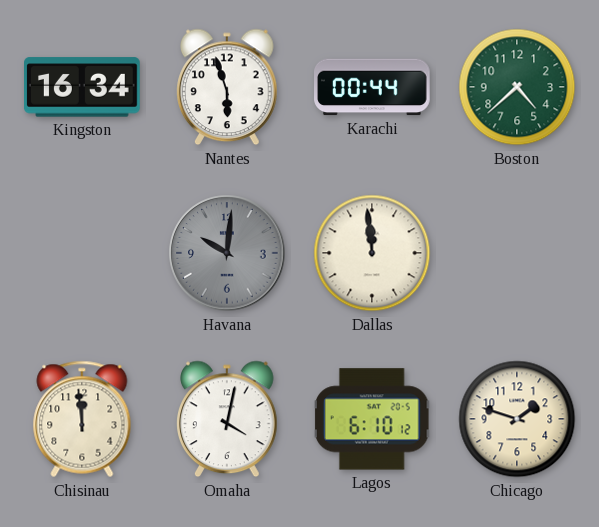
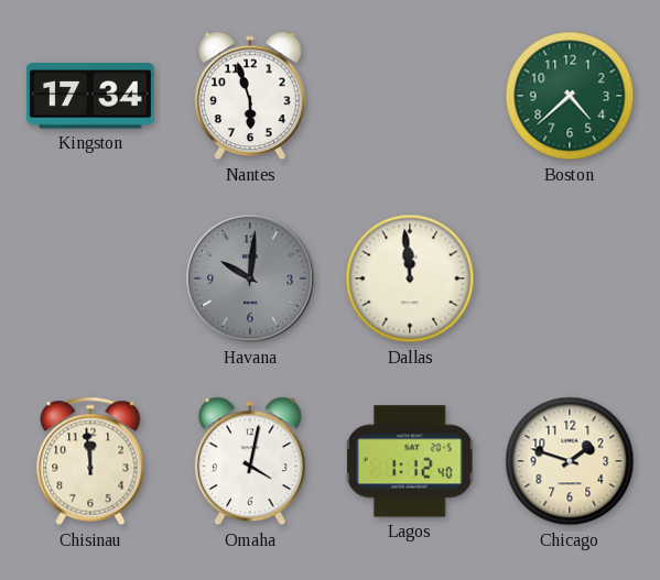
Kingston: 16:34 -> 17:34 (91, 96)
Karachi: 00:44 -> none (373, 87)
Lagos: 6:10 -> 1:12 (410, 461)
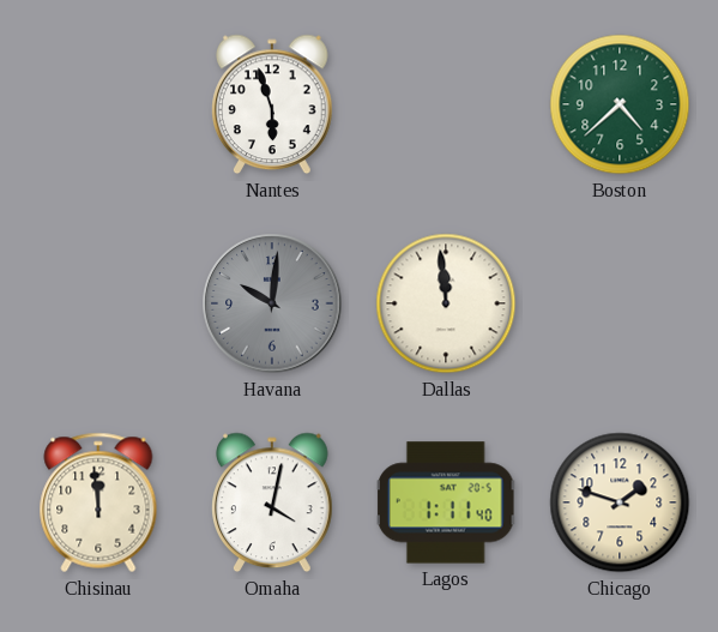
Kingston: 17:34 -> none (91, 96)
Lagos: 1:12 -> 1:11 (446, 502)
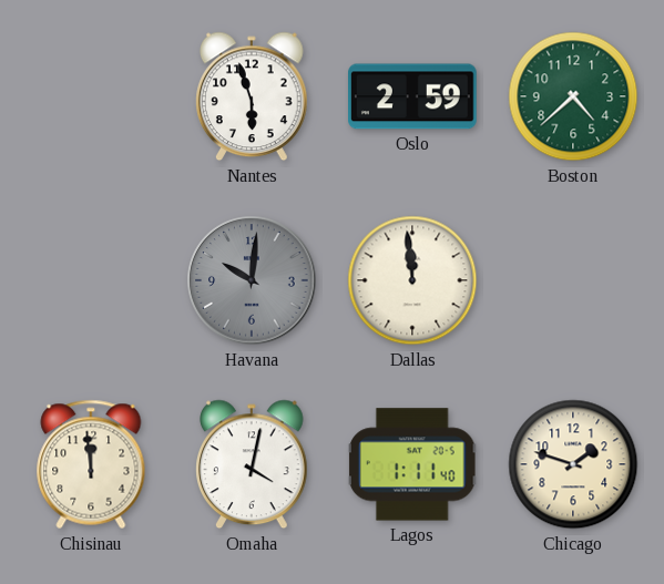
Oslo: none -> 2:59 (413, 96)
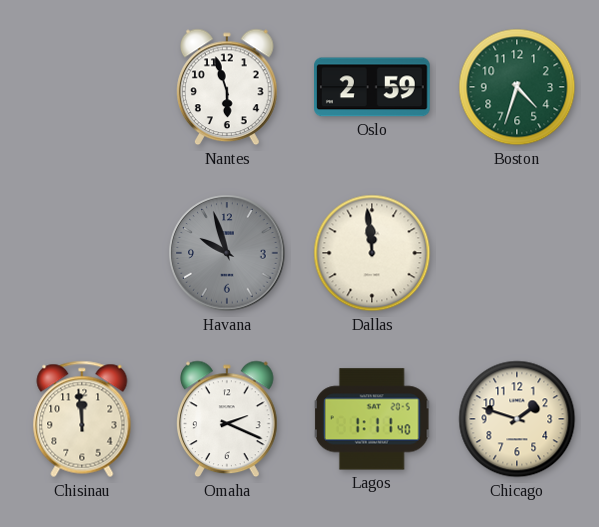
Boston: 4:38 -> 4:33 (517, 87)
Havana: 10:01 -> 9:57 (227, 253)
Omaha: 4:02 -> 2:19 (228, 419)
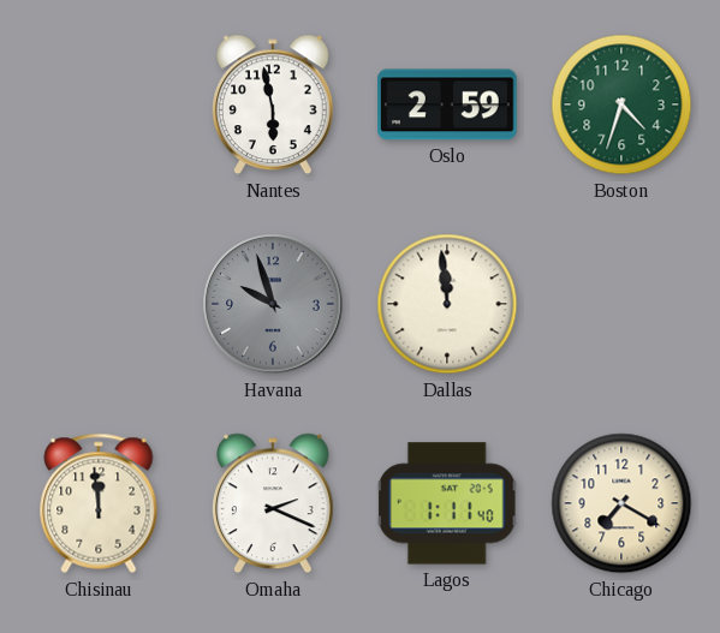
Nantes: 5:57 -> 5:58 (274, 104)
Chicago: 1:48 -> 7:20 (621, 503)
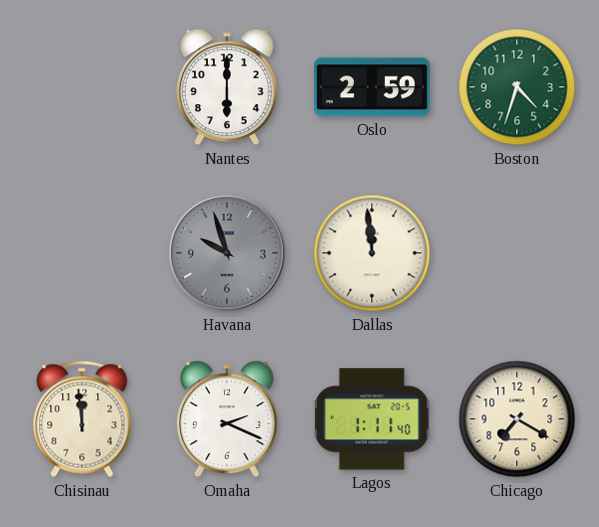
Nantes: 5:58 -> 6:00 (228, 87)
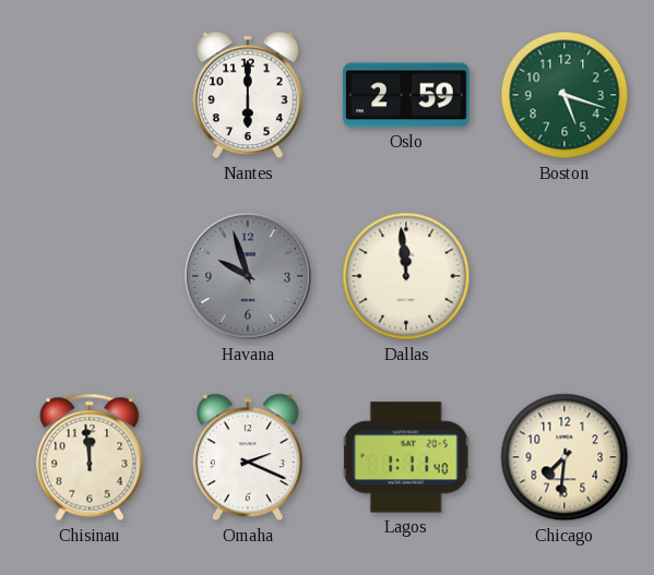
Boston: 4:33 -> 5:18 (564, 95)
Chicago: 7:20 -> 7:31 (564, 457)
